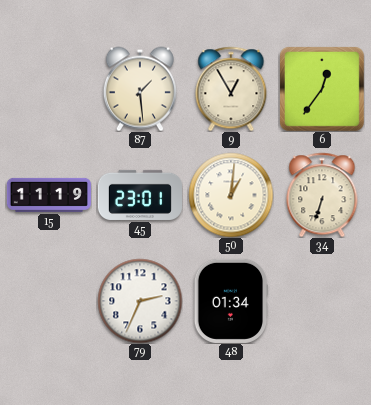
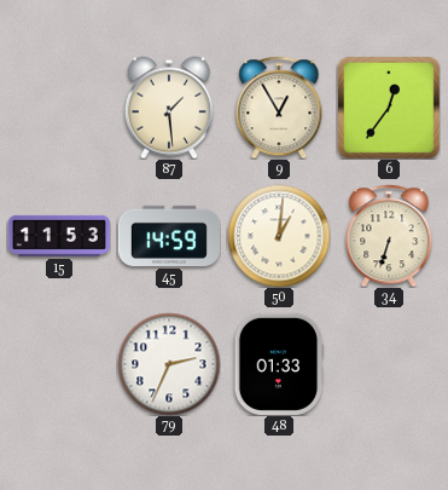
15: 11:19 -> 11:53 (59, 236)
45: 23:01 -> 14:59 (169, 236)
48: 01:34 -> 01:33 (279, 364)
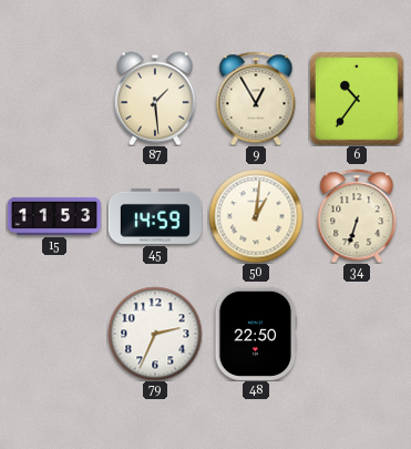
6: 12:36 -> 10:36 (357, 99)
48: 01:33 -> 22:50 (256, 334)
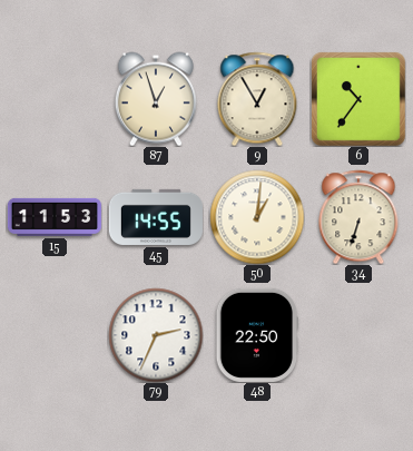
87: 1:29 -> 12:57 (156, 99)
45: 14:59 -> 14:55 (156, 217)
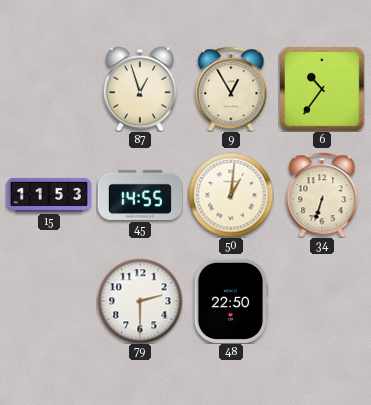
79: 2:34 -> 2:30 (140, 301)
